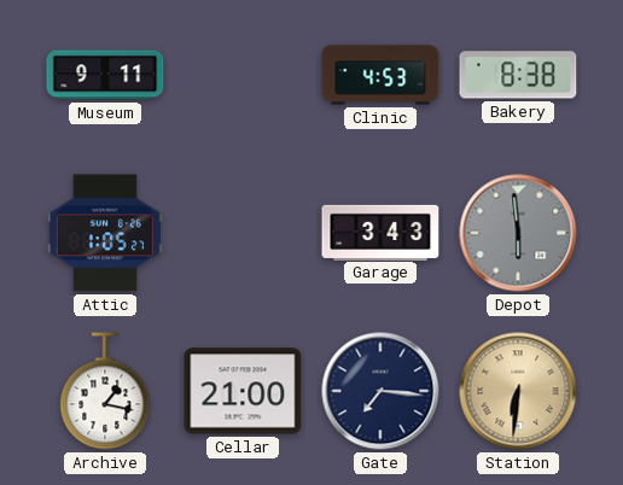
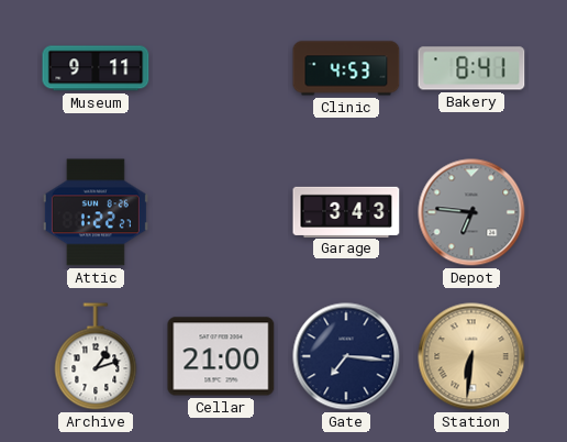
Bakery: 8:38 -> 8:41 (471, 68)
Attic: 1:05 -> 1:22 (96, 212)
Depot: 5:59 -> 6:46 (471, 212)
Archive: 1:17 -> 1:12 (96, 356)
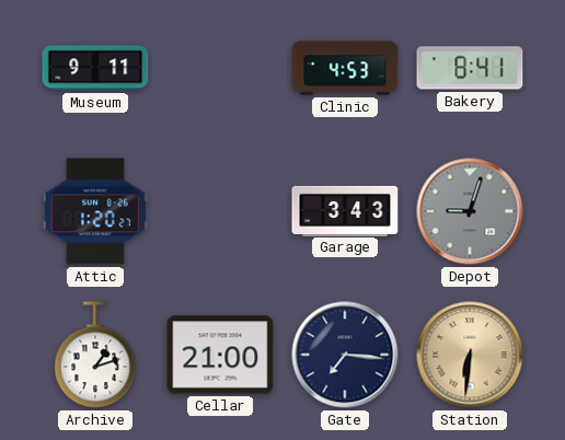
Attic: 1:22 -> 1:20 (95, 211)
Depot: 6:46 -> 9:03 (470, 211)
